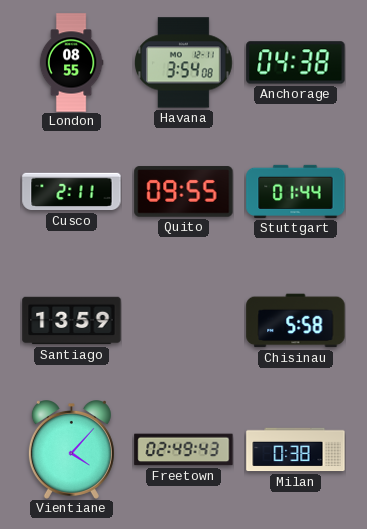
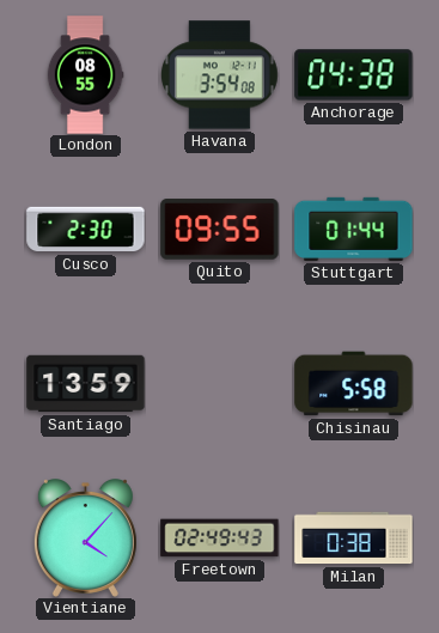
Cusco: 2:11 -> 2:30 (86, 230)
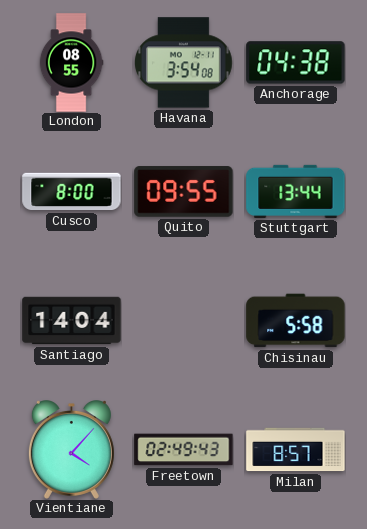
Cusco: 2:30 -> 8:00 (72, 192)
Stuttgart: 01:44 -> 13:44 (296, 191)
Santiago: 13:59 -> 14:04 (72, 321)
Milan: 0:38 -> 8:57 (296, 450)
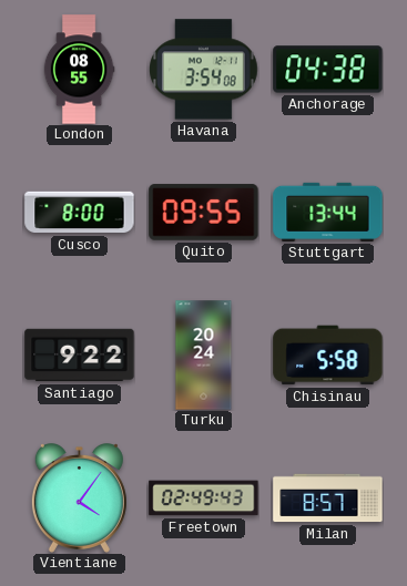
Santiago: 14:04 -> 9:22 (80, 356)
Turku: none -> 20:24 (204, 356)
Vientiane: 4:07 -> 4:06 (79, 498)
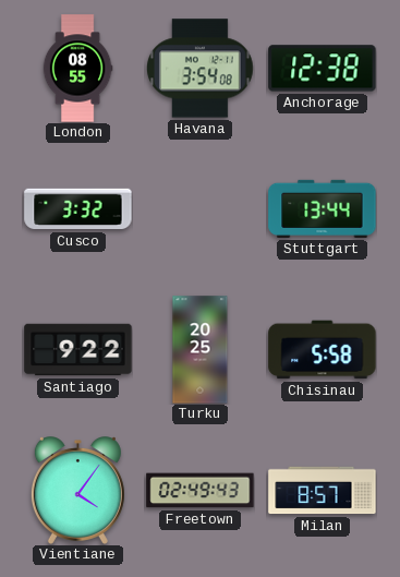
Anchorage: 04:38 -> 12:38 (323, 69)
Cusco: 8:00 -> 3:32 (78, 209)
Quito: 09:55 -> none (204, 213)
Turku: 20:24 -> 20:25 (201, 350)
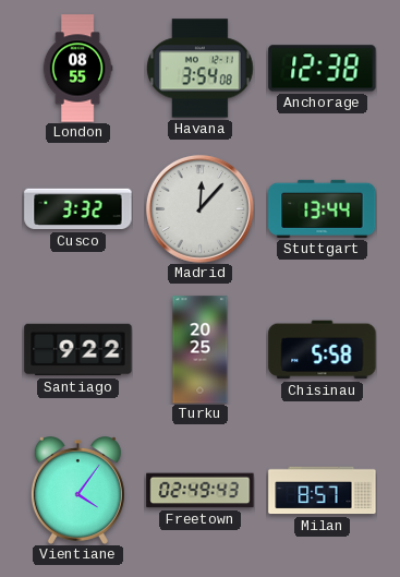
Madrid: none -> 12:07 (199, 208)
